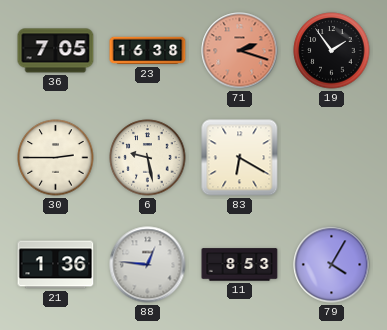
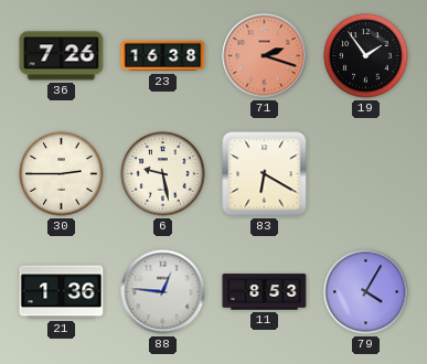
36: 7:05 -> 7:26 (62, 56)
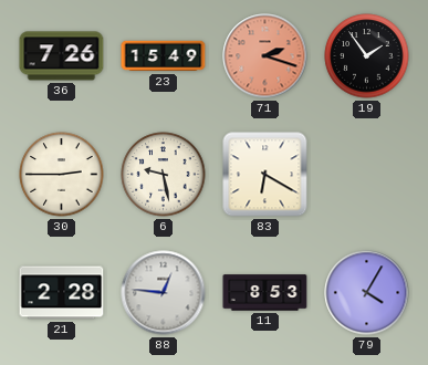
23: 16:38 -> 15:49 (164, 56)
21: 1:36 -> 2:28 (62, 293)
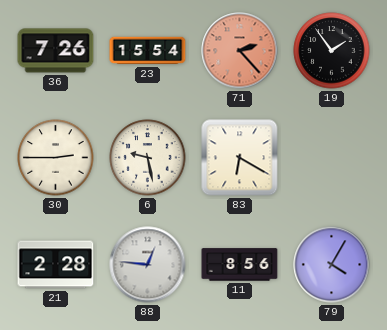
23: 15:49 -> 15:54 (148, 51)
71: 2:18 -> 2:23 (240, 51)
11: 8:53 -> 8:56 (240, 265)
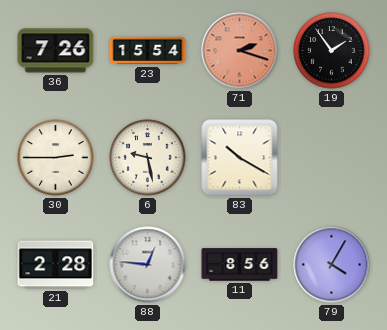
71: 2:23 -> 2:18 (240, 51)
83: 6:20 -> 10:20 (240, 158)
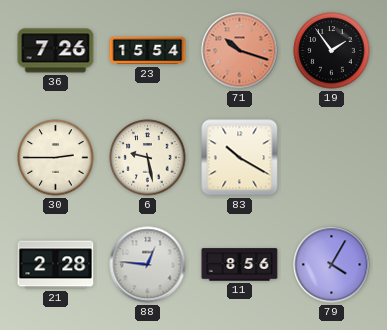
71: 2:18 -> 10:18 (240, 51)
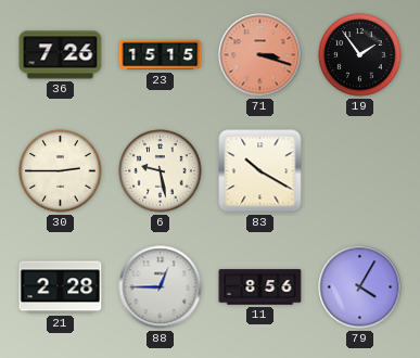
23: 15:54 -> 15:15 (161, 55)
71: 10:18 -> 3:18 (260, 55)
88: 12:46 -> 12:45 (161, 287)
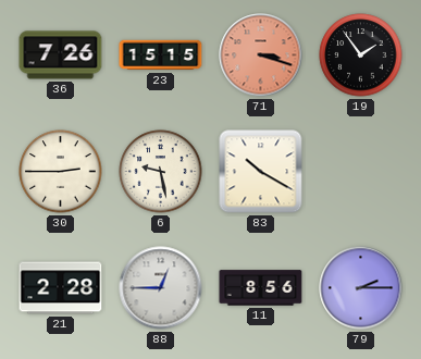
79: 4:05 -> 2:15 (361, 288)
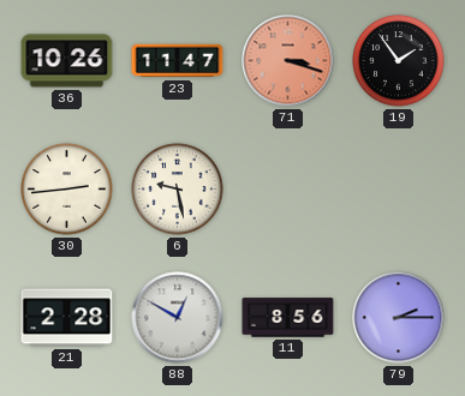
36: 7:26 -> 10:26 (67, 61)
23: 15:15 -> 11:47 (178, 61)
30: 2:45 -> 2:44 (67, 190)
83: 10:20 -> none (261, 172)
88: 12:45 -> 12:50 (178, 318)
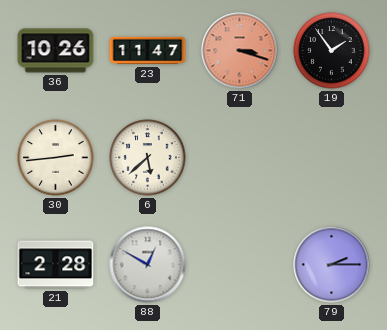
6: 9:28 -> 5:38 (148, 158)
11: 8:56 -> none (288, 318)
